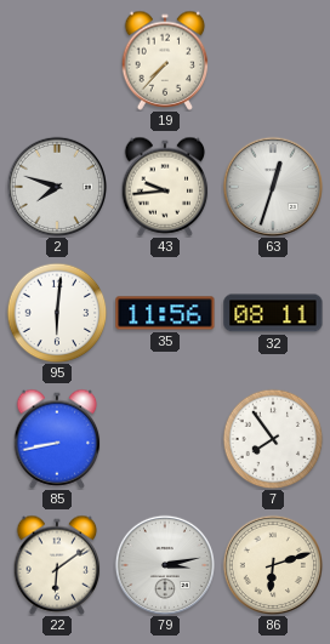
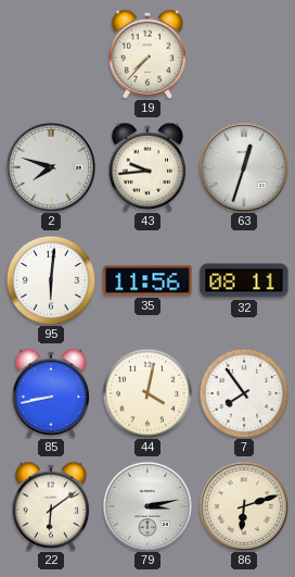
44: none -> 4:02 (147, 393)
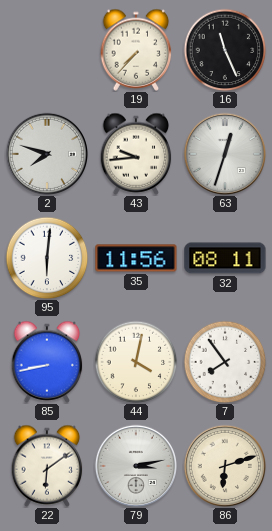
16: none -> 11:26 (225, 50)
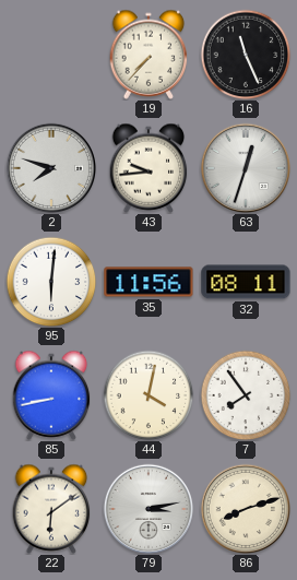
86: 6:12 -> 8:12 (245, 508)
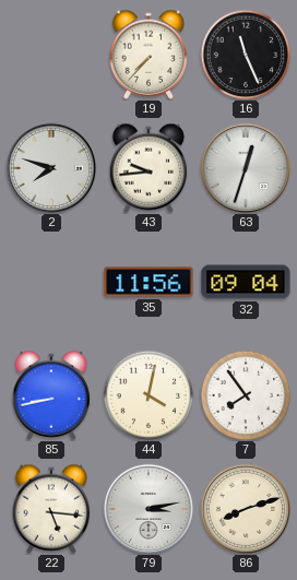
95: 6:01 -> none (51, 282)
32: 08:11 -> 09:04 (246, 282)
22: 6:09 -> 5:16 (51, 509)
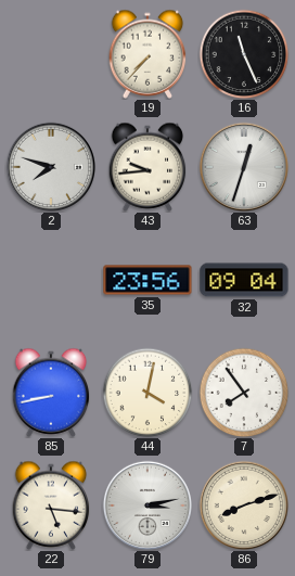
35: 11:56 -> 23:56 (147, 280)
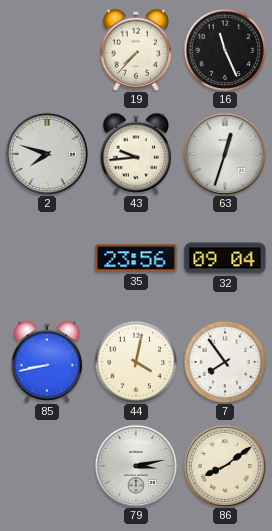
22: 5:16 -> none (51, 505)
86: 8:12 -> 8:09 (224, 465)
